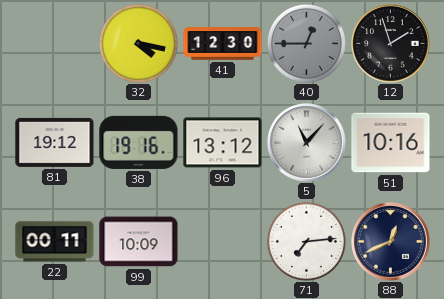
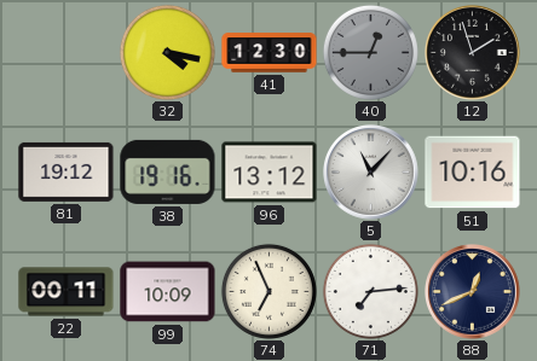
74: none -> 6:56 (268, 291)
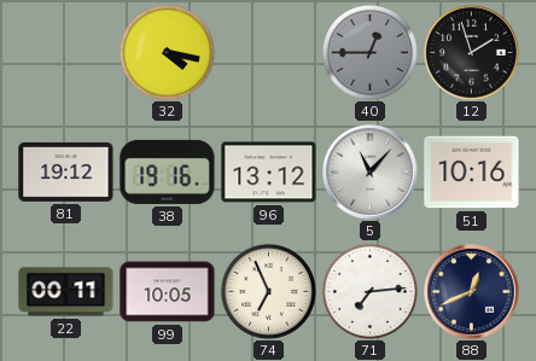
41: 12:30 -> none (270, 53)
99: 10:09 -> 10:05 (168, 292)
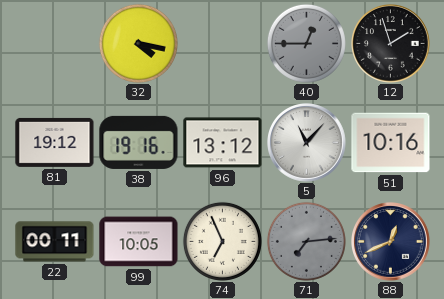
71 dial: white -> grey (306, 241)
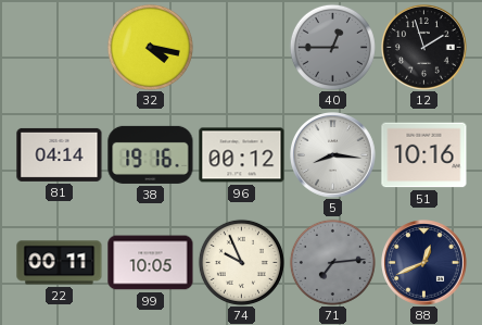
81: 19:12 -> 04:14 (60, 154)
96: 13:12 -> 00:12 (242, 155)
5: 11:07 -> 8:16 (333, 155)
74: 6:56 -> 9:56 (241, 262)
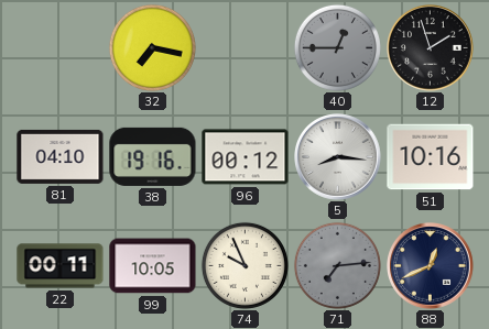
32: 4:17 -> 7:17 (152, 47)
81: 04:14 -> 04:10 (61, 156)
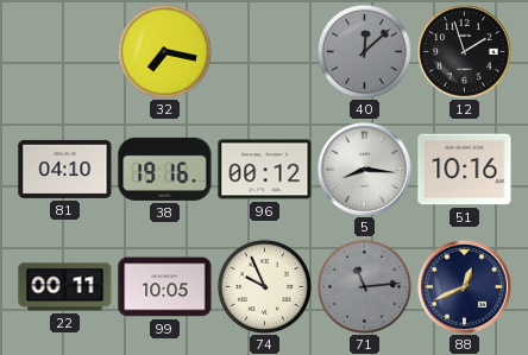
40: 12:45 -> 12:08 (364, 51)
71: 7:14 -> 11:14 (364, 286)
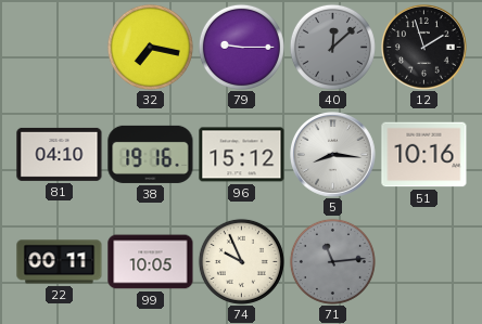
79: none -> 9:15 (241, 47)
96: 00:12 -> 15:12 (242, 155)
88: 12:41 -> none (465, 287)
